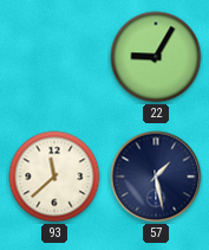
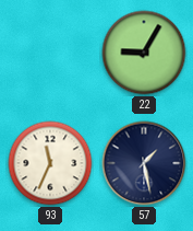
93: 11:38 -> 11:34 (50, 163)
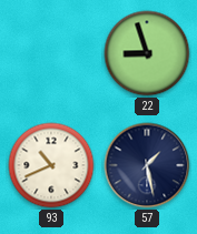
22: 9:05 -> 8:57 (147, 53)
93: 11:34 -> 10:41 (51, 165)
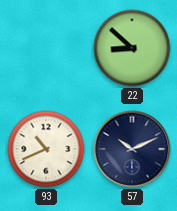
22: 8:57 -> 8:52 (132, 48)
57: 1:28 -> 10:11 (132, 149)
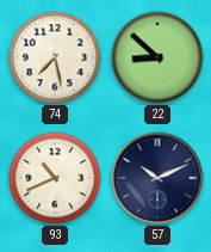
74: none -> 7:28 (55, 57)
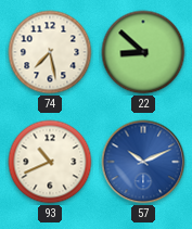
57 dial: navy -> blue (143, 162)
